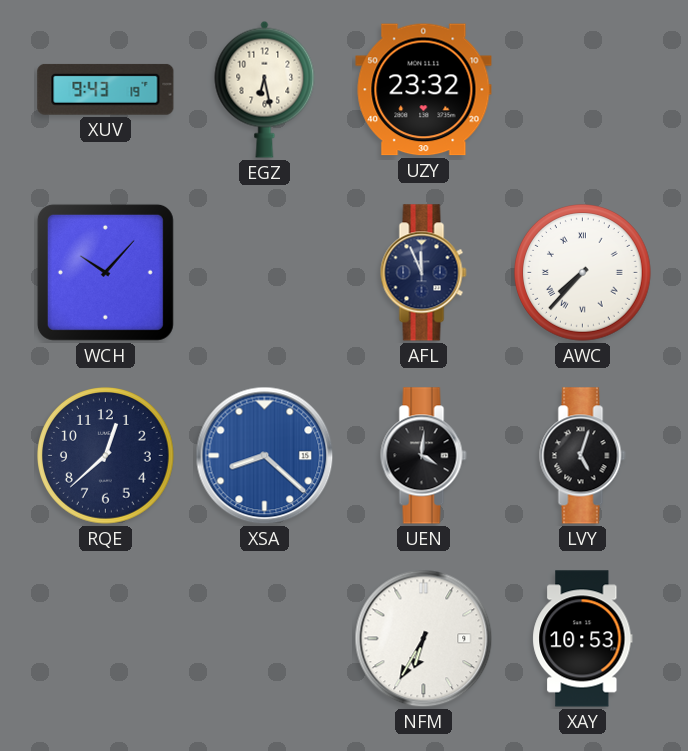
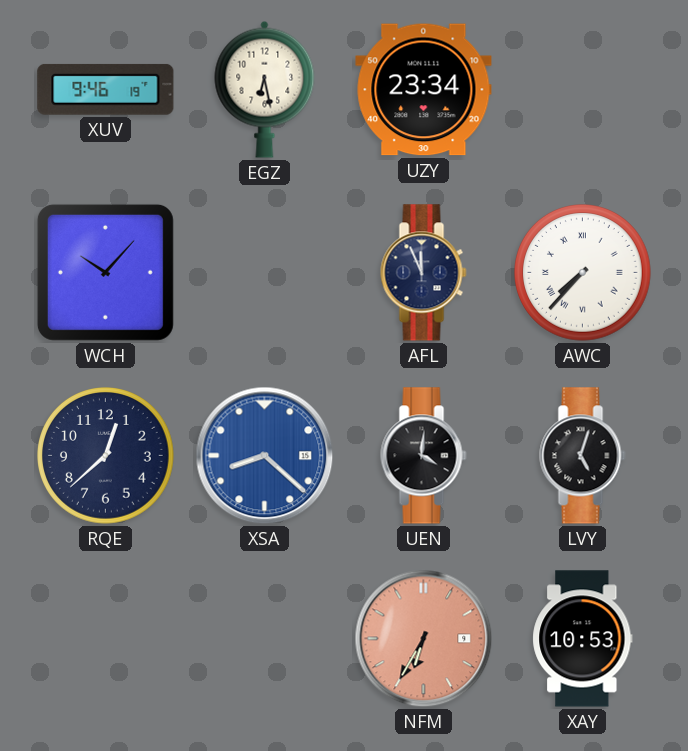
XUV: 9:43 -> 9:46 (106, 89)
UZY: 23:32 -> 23:34 (424, 90)
NFM dial: white -> salmon (424, 639)
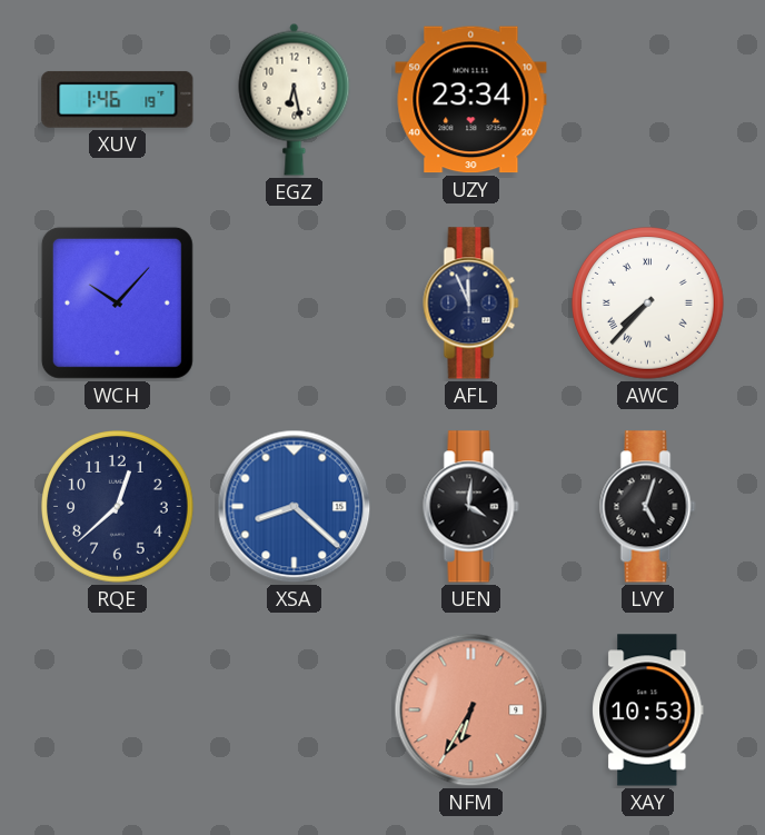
XUV: 9:46 -> 1:46 (118, 99)
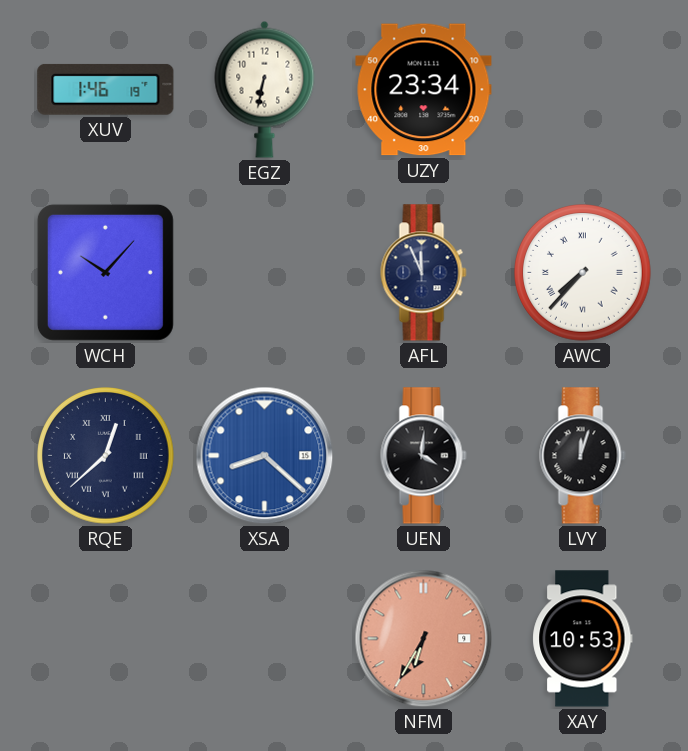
EGZ: 6:28 -> 6:32 (265, 89)
RQE numerals: Arabic -> Roman (106, 456)
LVY: 5:03 -> 12:03 (583, 456)
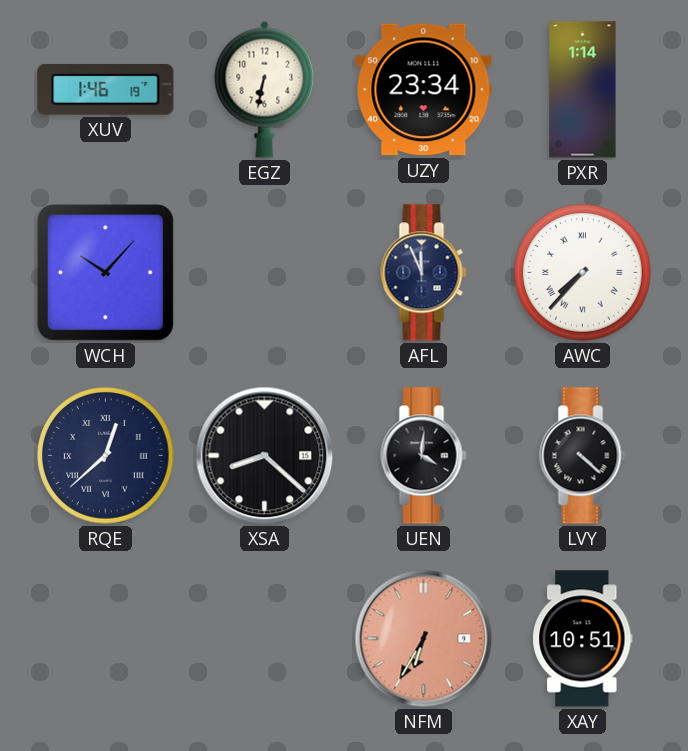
PXR: none -> 1:14 (583, 90)
XSA dial: blue -> black (265, 456)
LVY: 12:03 -> 4:22 (583, 456)
XAY: 10:53 -> 10:51 (583, 639)
